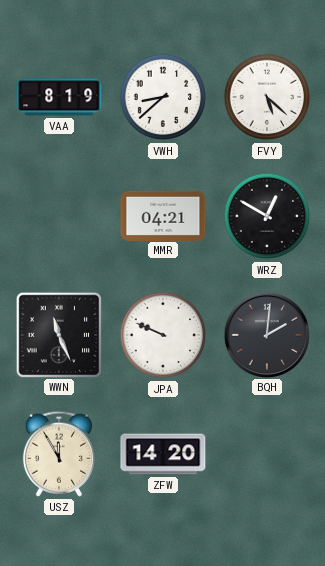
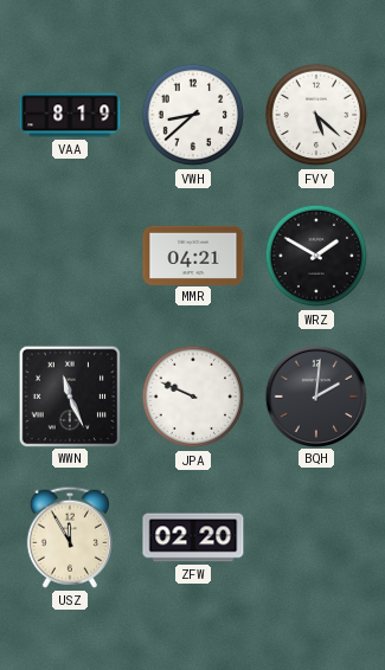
WRZ: 12:50 -> 1:50 (316, 256)
ZFW: 14:20 -> 02:20 (193, 537)
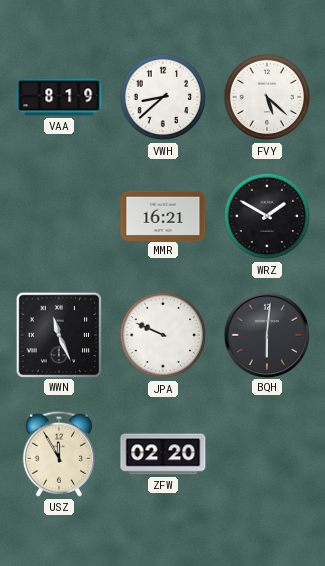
MMR: 04:21 -> 16:21 (163, 215)
BQH: 2:01 -> 6:01 (266, 334)
